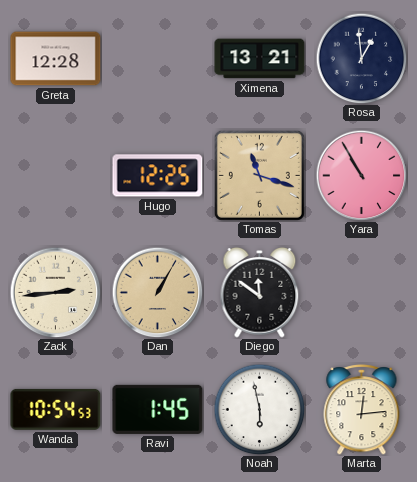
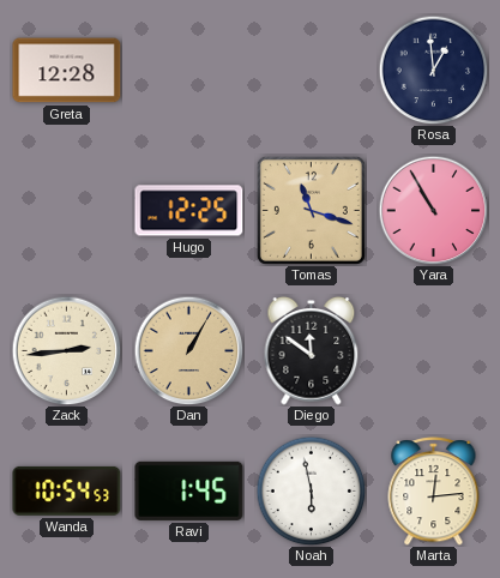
Ximena: 13:21 -> none (260, 59)
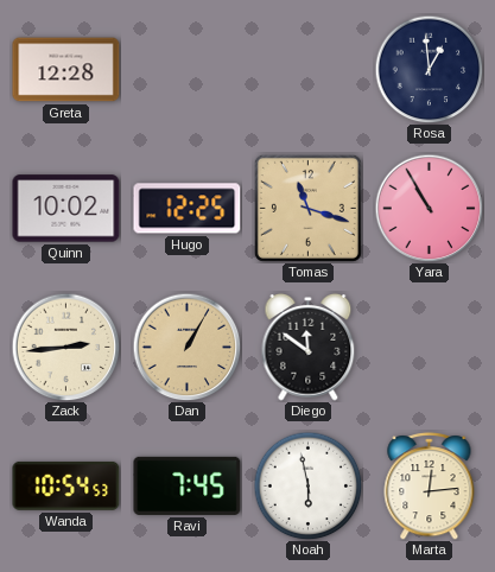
Quinn: none -> 10:02 (66, 209)
Ravi: 1:45 -> 7:45 (188, 485)
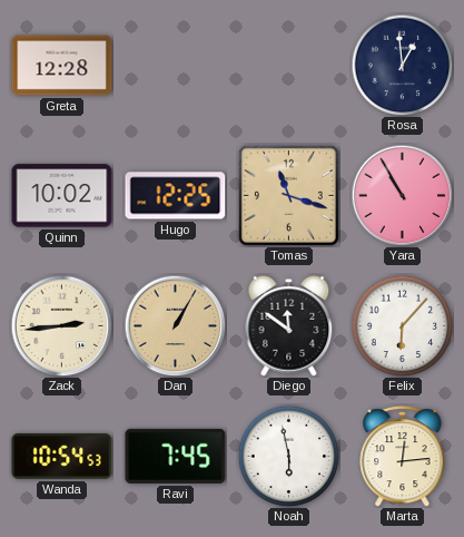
Felix: none -> 6:07 (402, 325)
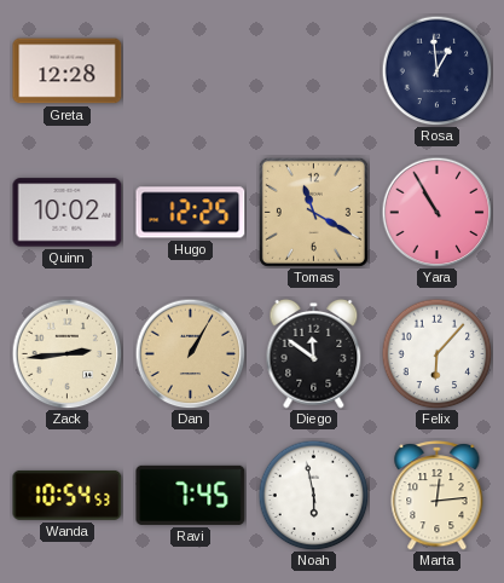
Tomas: 11:18 -> 11:20 (313, 212)
